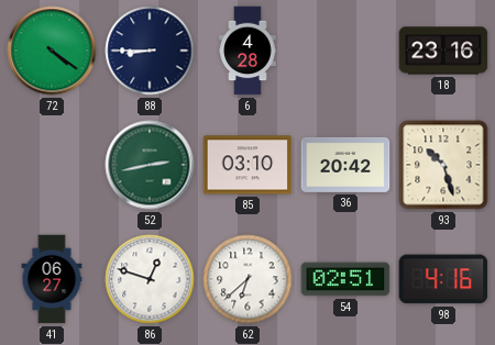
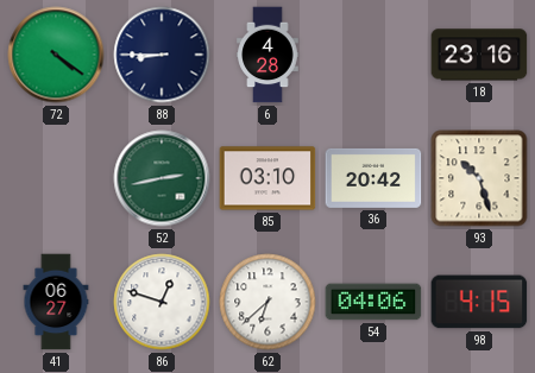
54: 02:51 -> 04:06 (373, 302)
98: 4:16 -> 4:15 (479, 302)
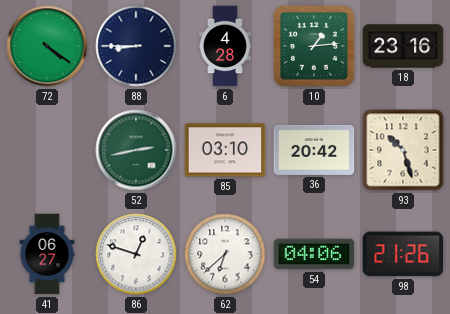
10: none -> 1:14 (314, 46)
98: 4:15 -> 21:26 (403, 254)
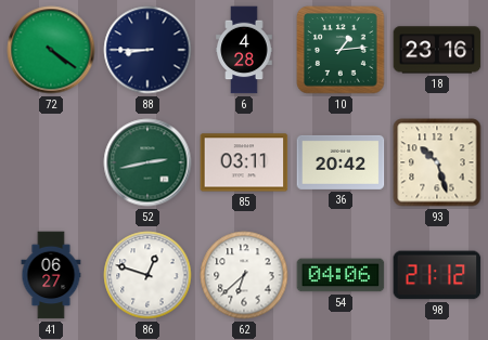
85: 03:10 -> 03:11 (244, 162)
98: 21:26 -> 21:12 (437, 275)
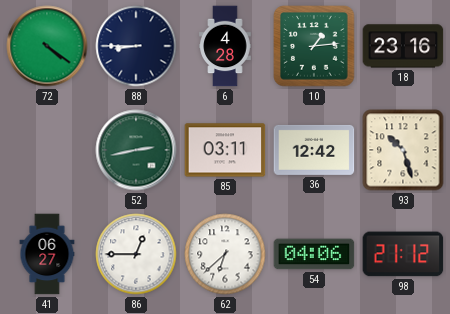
36: 20:42 -> 12:42 (314, 150)
86: 12:48 -> 12:45 (136, 254)
